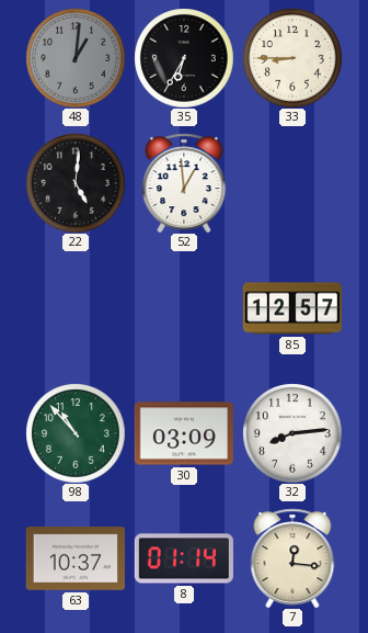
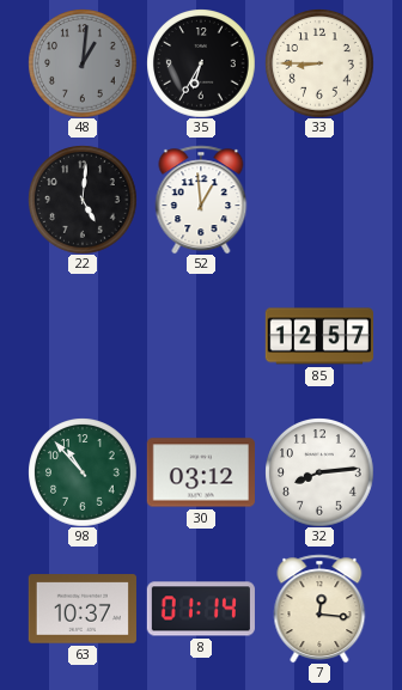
30: 03:09 -> 03:12 (201, 472)
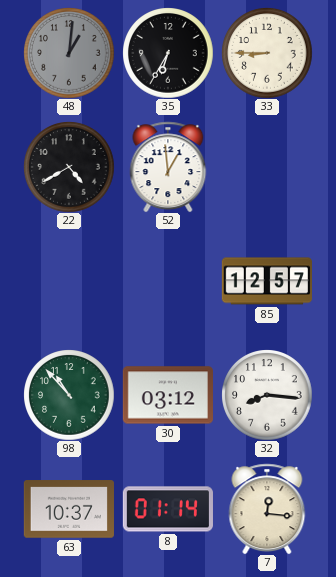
22: 5:01 -> 4:40 (69, 167)
32: 8:14 -> 8:16 (267, 395)
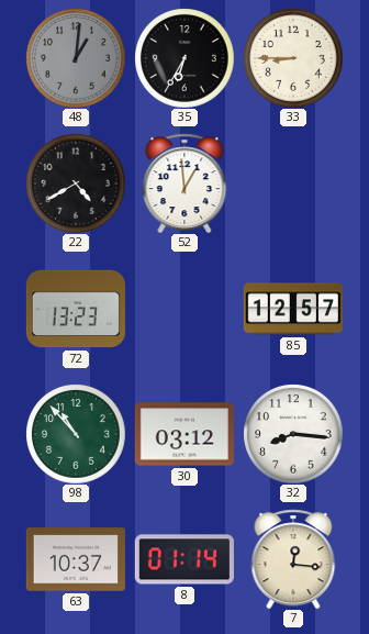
72: none -> 13:23 (75, 309)
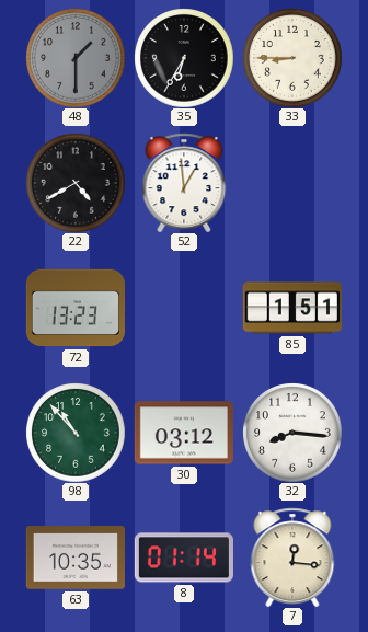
48: 1:01 -> 1:30 (76, 58)
85: 12:57 -> 1:51 (292, 308)
63: 10:37 -> 10:35 (76, 558)
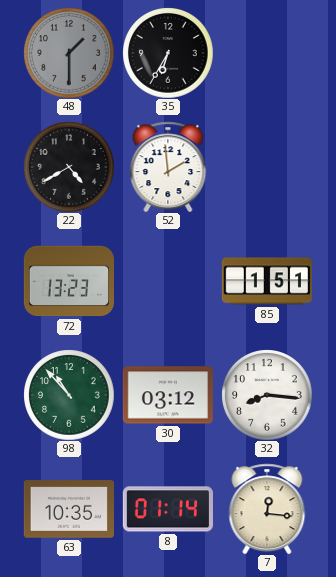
33: 8:45 -> none (292, 58)
52: 12:59 -> 1:59 (168, 167)
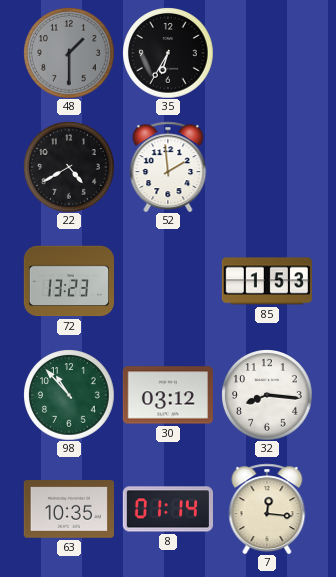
85: 1:51 -> 1:53 (267, 281)
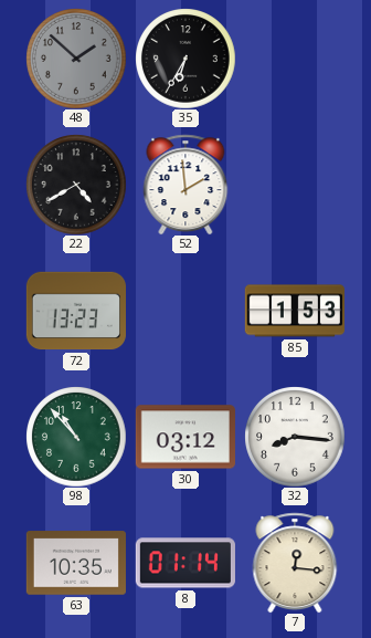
48: 1:30 -> 1:52 (76, 59)
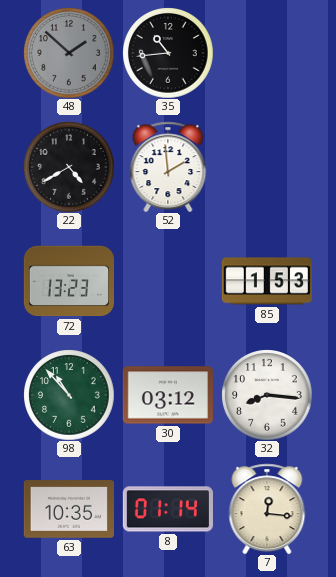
35: 6:35 -> 10:44 (168, 53)
